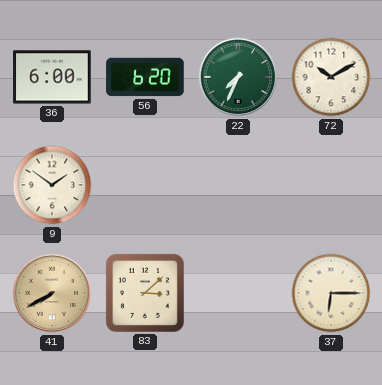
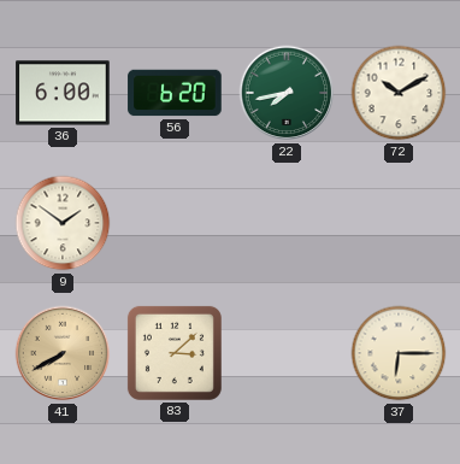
22: 7:34 -> 7:43 (287, 93)
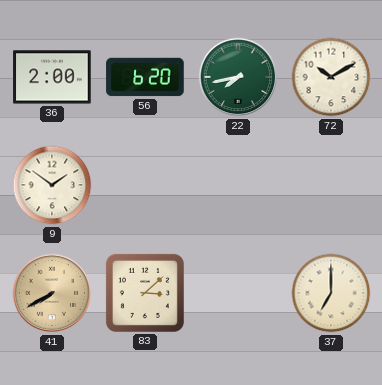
36: 6:00 -> 2:00 (52, 77)
37: 6:15 -> 7:00 (331, 293)
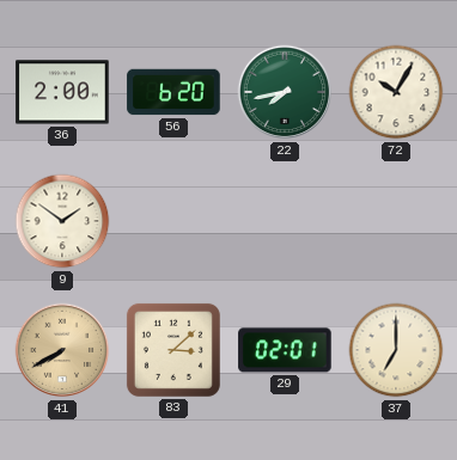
72: 10:10 -> 10:05 (396, 92)
29: none -> 02:01 (285, 350)
